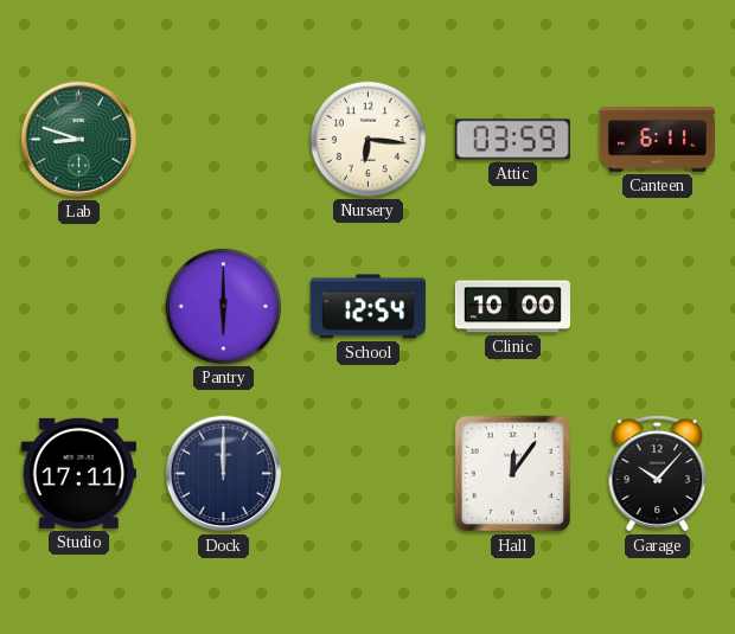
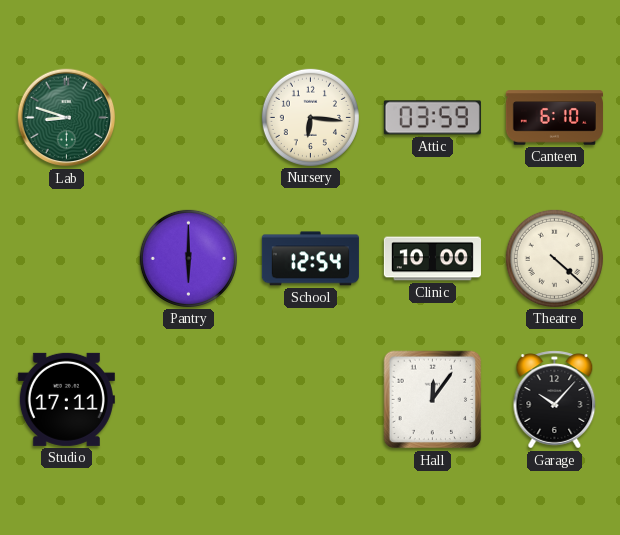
Canteen: 6:11 -> 6:10 (554, 118)
Theatre: none -> 4:22 (554, 258)
Dock: 12:00 -> none (224, 474)
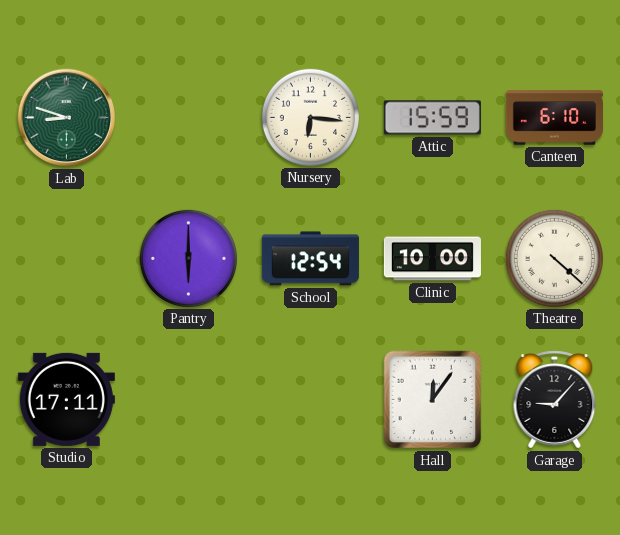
Attic: 03:59 -> 15:59 (432, 118)
Garage: 10:07 -> 9:07 (555, 400)
